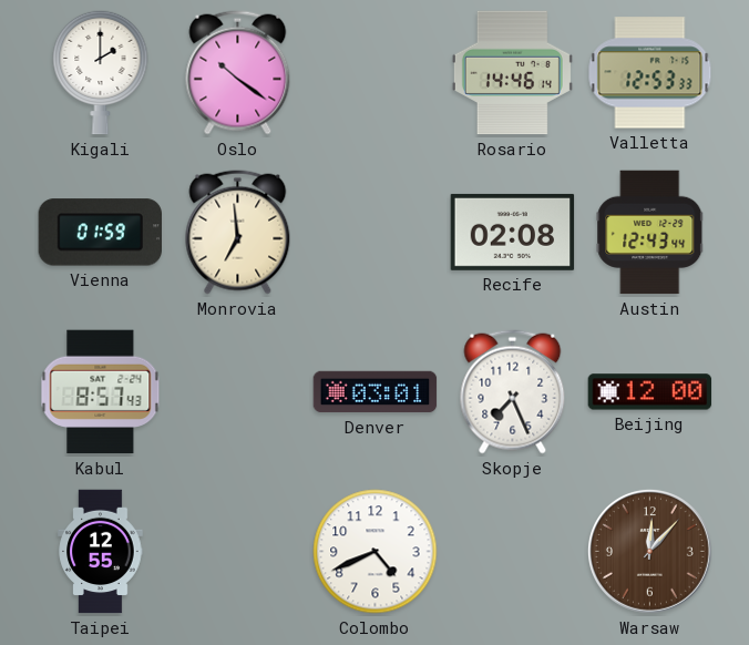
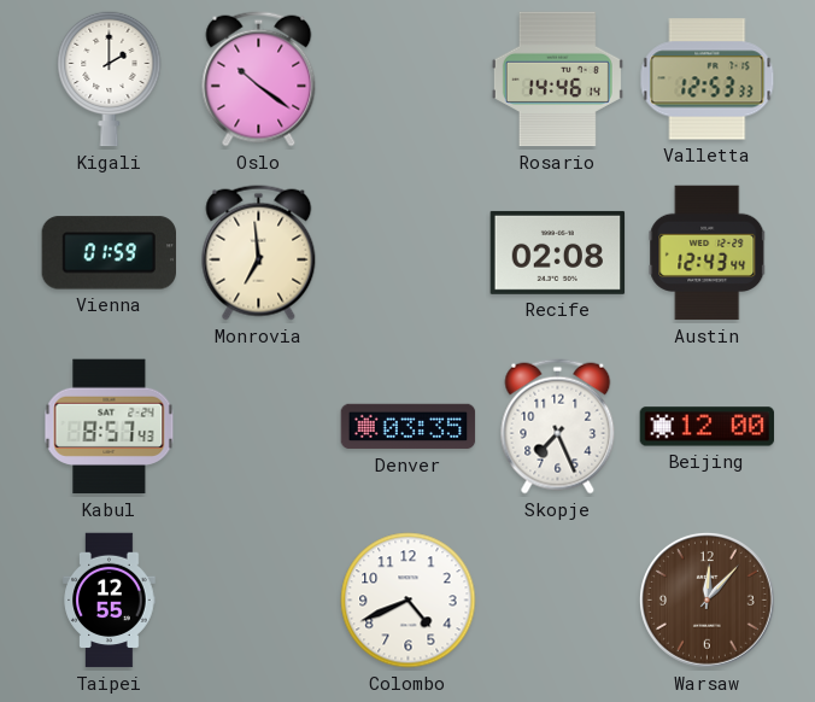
Denver: 03:01 -> 03:35 (409, 427)
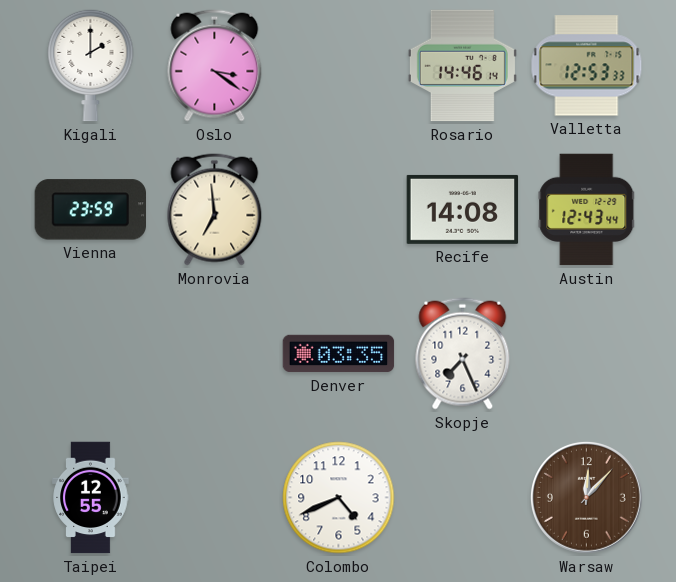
Oslo: 10:21 -> 3:21 (215, 66)
Vienna: 01:59 -> 23:59 (90, 210)
Recife: 02:08 -> 14:08 (463, 209)
Kabul: 8:57 -> none (110, 427)
Beijing: 12:00 -> none (708, 427)
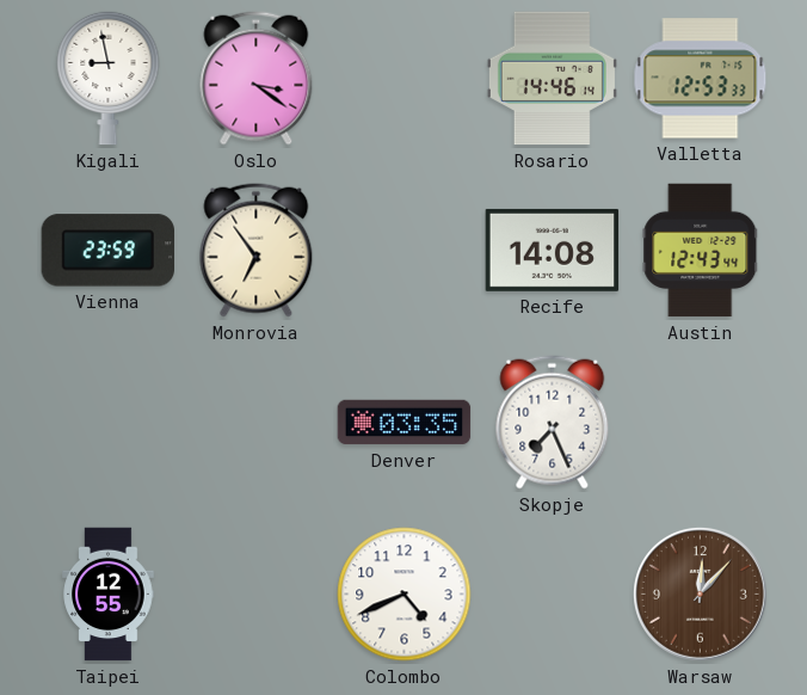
Kigali: 2:00 -> 8:58 (109, 78)
Monrovia: 6:59 -> 6:54 (257, 251)
